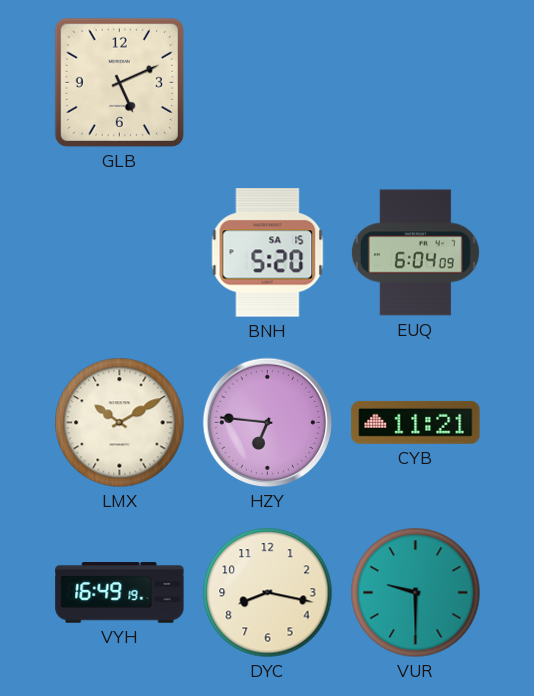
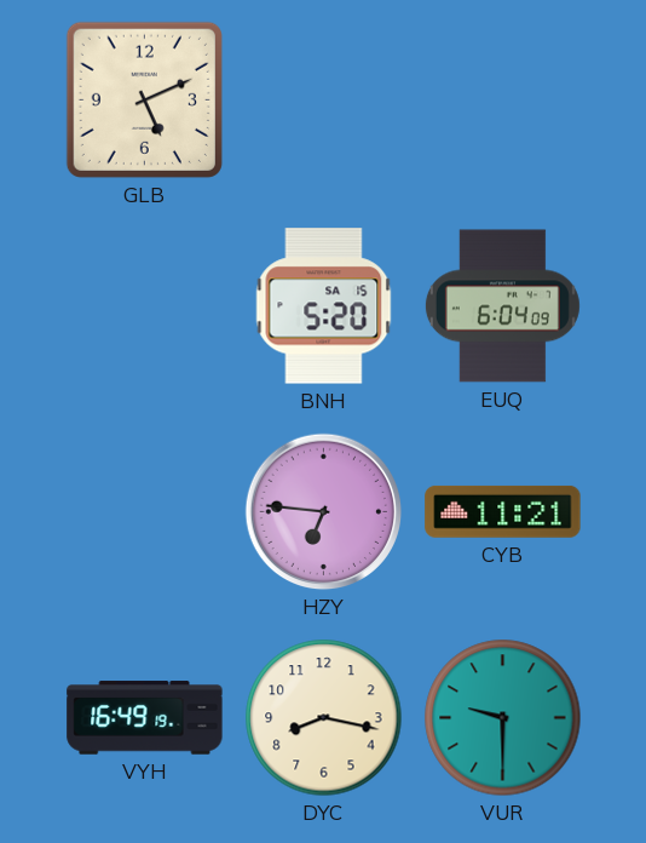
LMX: 10:10 -> none (120, 423)
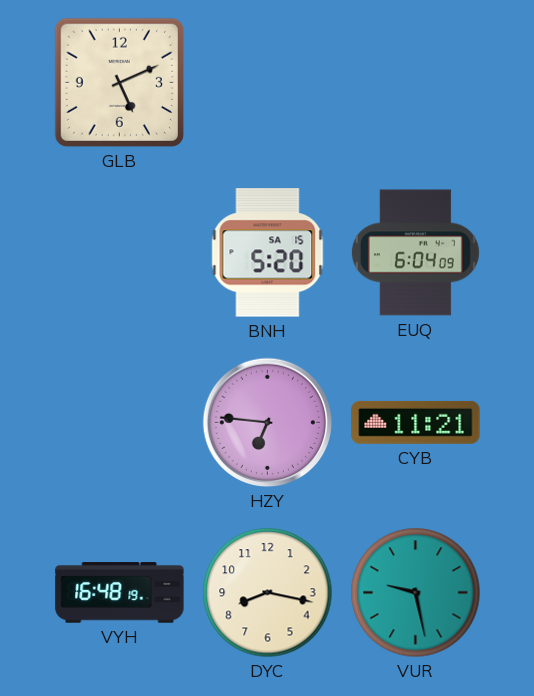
VYH: 16:49 -> 16:48 (120, 593)
VUR: 9:30 -> 9:28 (416, 593)
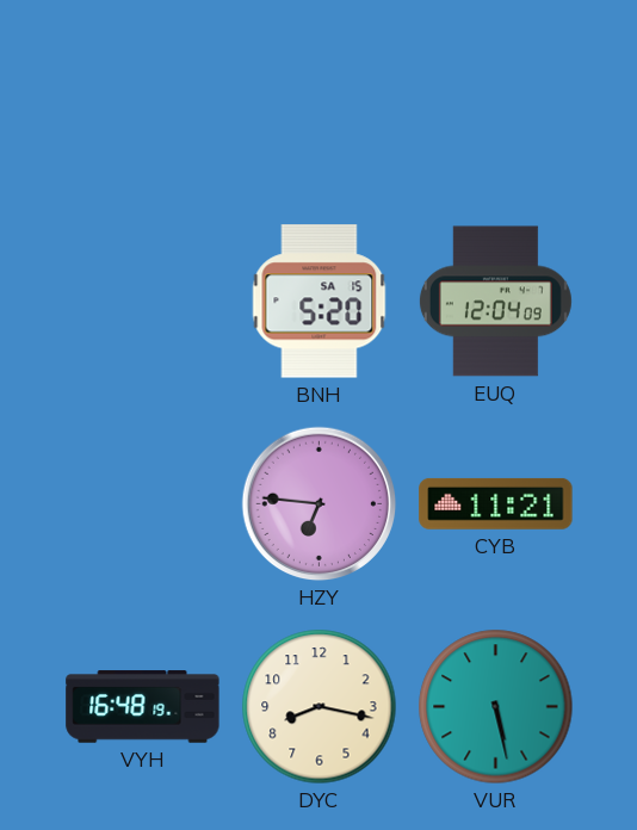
GLB: 5:11 -> none (119, 82)
EUQ: 6:04 -> 12:04 (495, 302)
VUR: 9:28 -> 5:28 (496, 707)
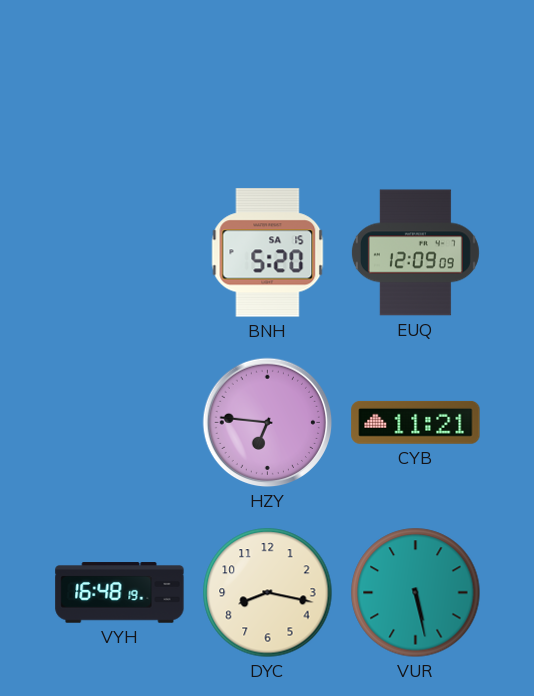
EUQ: 12:04 -> 12:09 (415, 253)
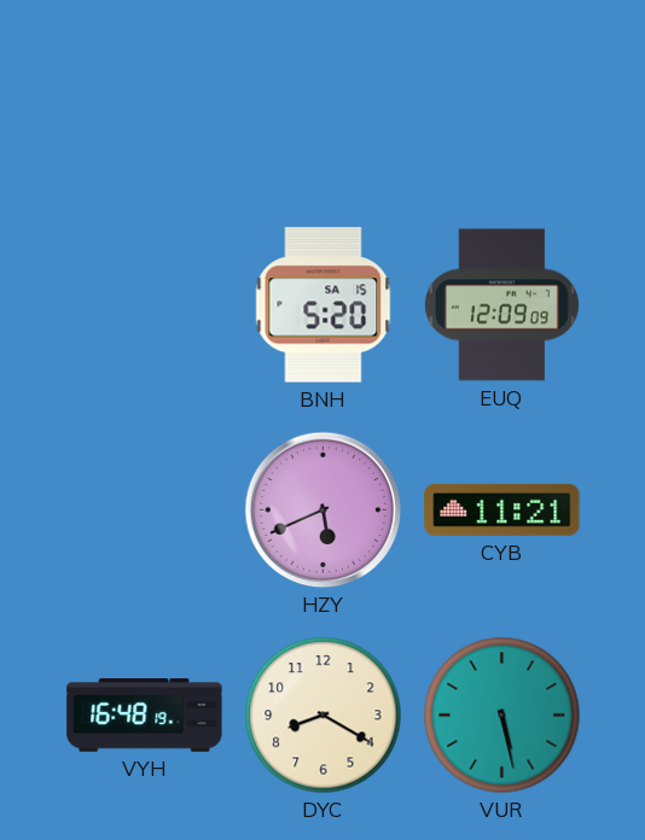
HZY: 6:46 -> 5:41 (324, 511)
DYC: 8:17 -> 8:20 (324, 716)
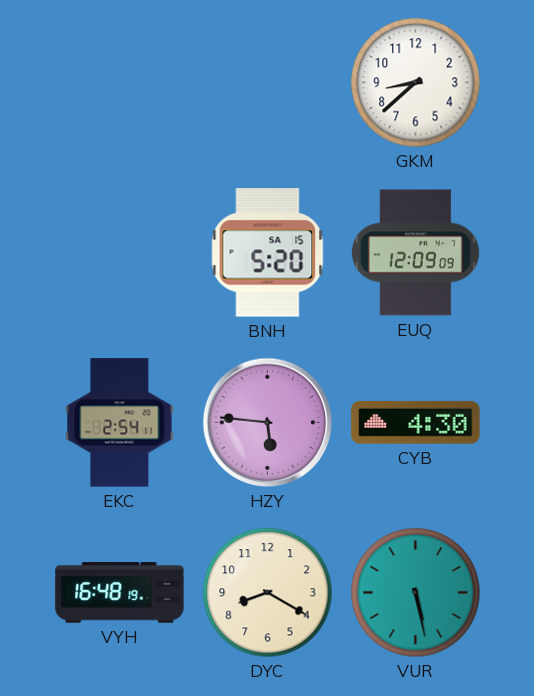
GKM: none -> 8:38 (416, 83)
EKC: none -> 2:54 (120, 423)
HZY: 5:41 -> 5:46 (268, 423)
CYB: 11:21 -> 4:30 (416, 422)
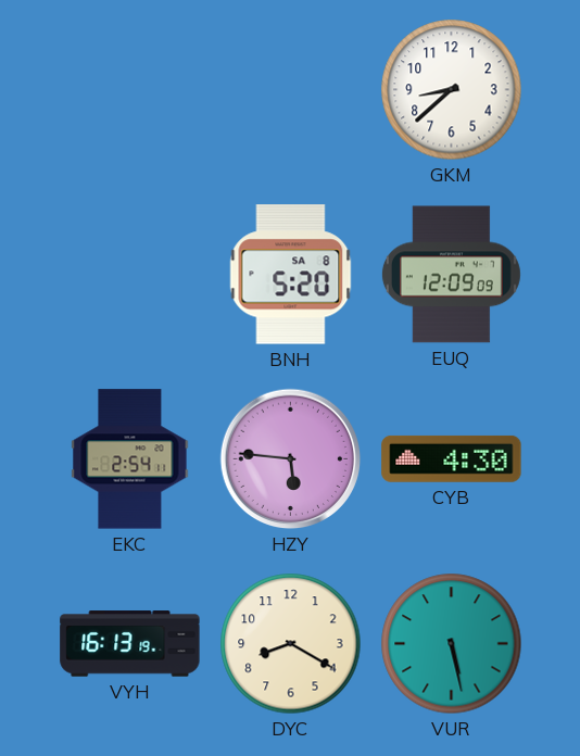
BNH date: SA 15 -> SA 8 (291, 275)
VYH: 16:48 -> 16:13 (130, 644)
